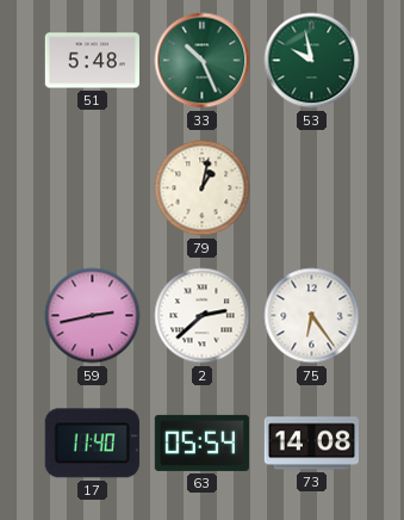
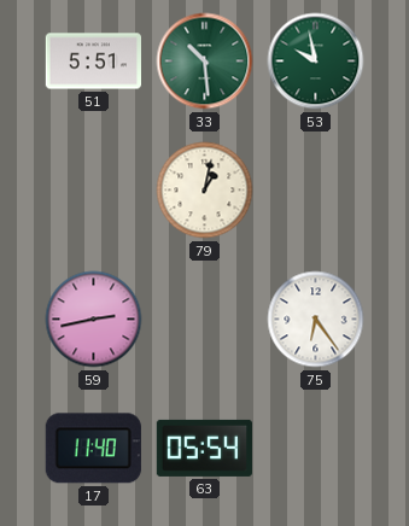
51: 5:48 -> 5:51 (93, 62)
33: 10:26 -> 10:29 (205, 62)
2: 2:38 -> none (203, 316)
73: 14:08 -> none (311, 444)
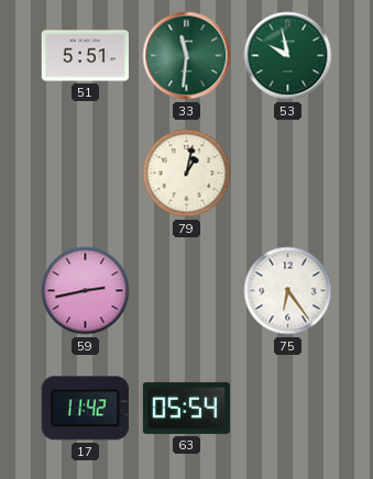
33: 10:29 -> 11:31 (187, 56)
17: 11:40 -> 11:42 (85, 409)
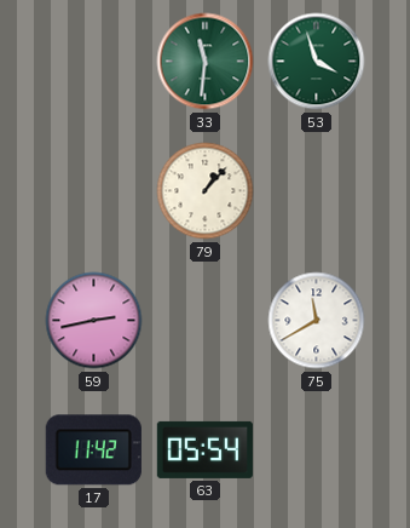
51: 5:51 -> none (85, 56)
53: 9:58 -> 3:57 (317, 62)
79: 1:02 -> 1:07 (206, 191)
75: 6:24 -> 11:40 (317, 321)
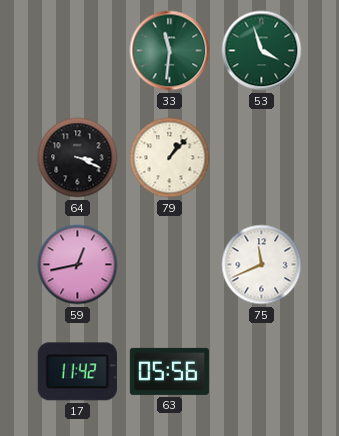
64: none -> 3:19 (78, 158)
59: 2:43 -> 12:43 (78, 265)
75: 11:40 -> 11:41 (262, 265)
63: 05:54 -> 05:56 (169, 371)
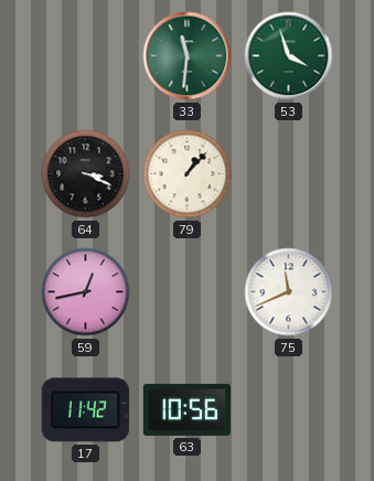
63: 05:56 -> 10:56 (186, 409)
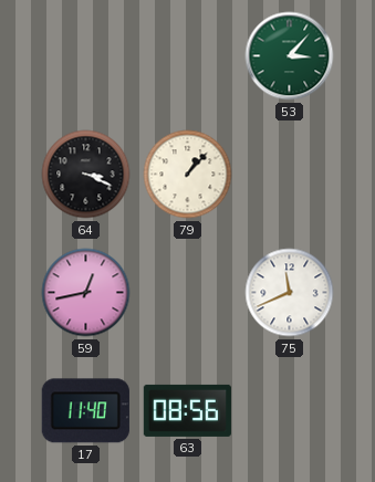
33: 11:31 -> none (188, 56)
53: 3:57 -> 3:07 (290, 56)
17: 11:42 -> 11:40 (85, 411)
63: 10:56 -> 08:56 (187, 410)
